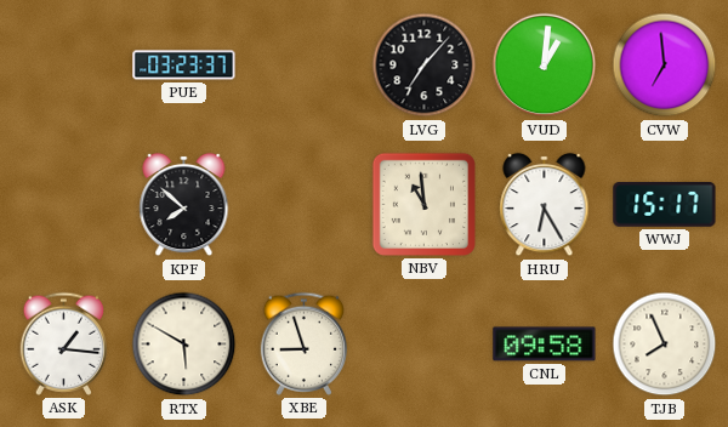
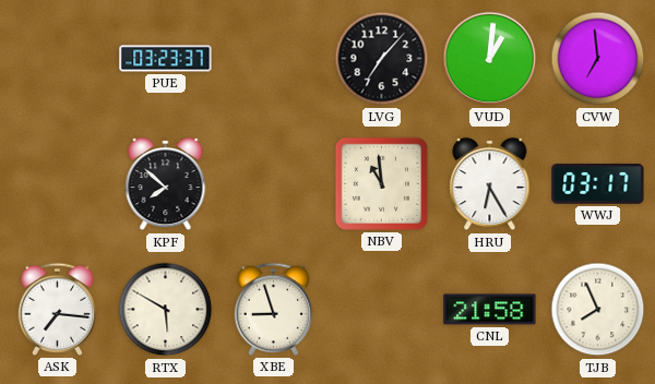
WWJ: 15:17 -> 03:17 (598, 184)
ASK: 1:16 -> 7:16 (58, 309)
CNL: 09:58 -> 21:58 (490, 310)
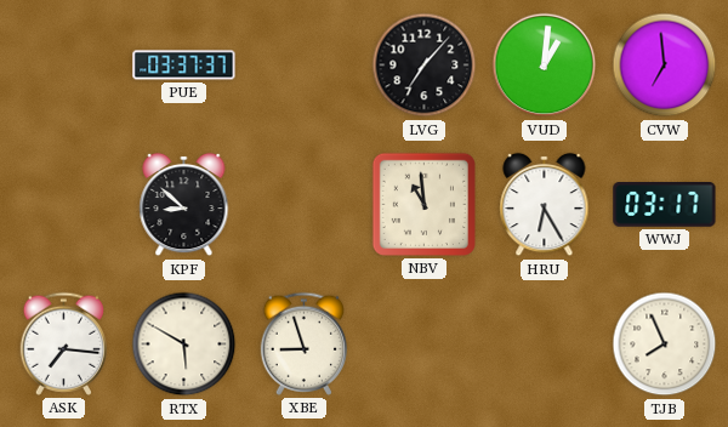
PUE: 03:23 -> 03:37 (184, 66)
KPF: 7:52 -> 8:52 (184, 205)
CNL: 21:58 -> none (490, 310)
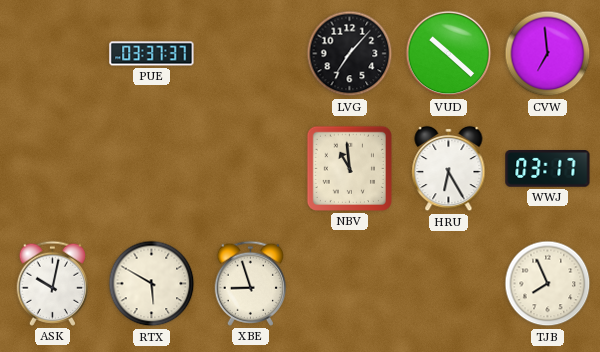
VUD: 1:01 -> 10:22 (449, 54)
KPF: 8:52 -> none (184, 205)
ASK: 7:16 -> 10:02 (53, 283)
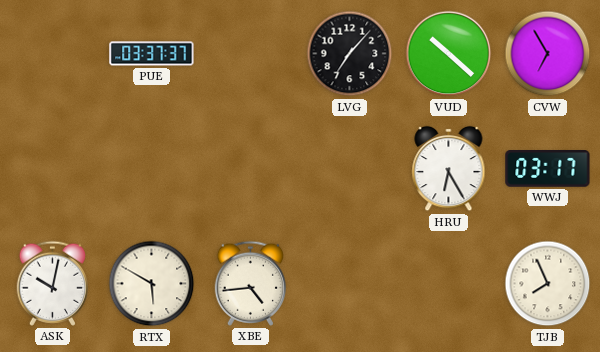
CVW: 6:59 -> 6:55 (548, 54)
NBV: 10:59 -> none (349, 168)
XBE: 8:57 -> 4:44 (251, 283)
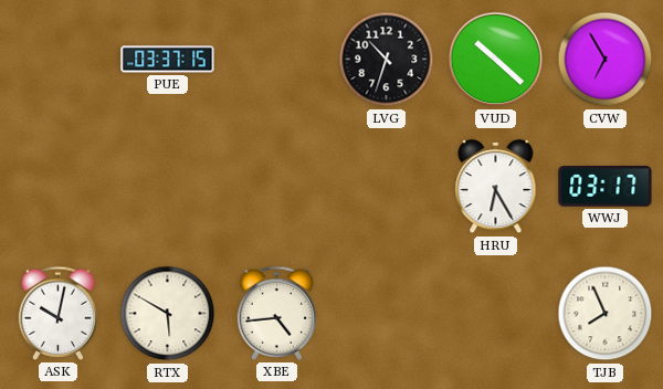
PUE: 03:37:37 -> 03:37:15 (168, 60)
LVG: 7:07 -> 10:33 (387, 60)
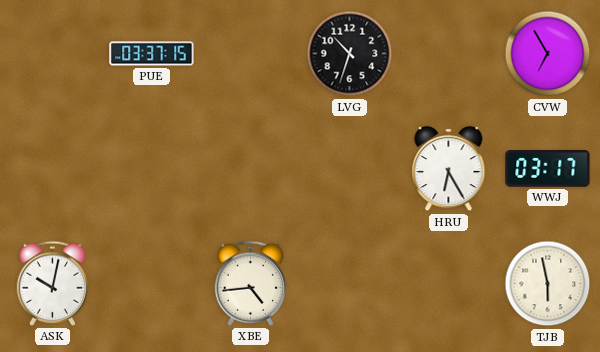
VUD: 10:22 -> none (496, 60)
RTX: 5:50 -> none (168, 314)
TJB: 7:56 -> 5:58 (548, 284)
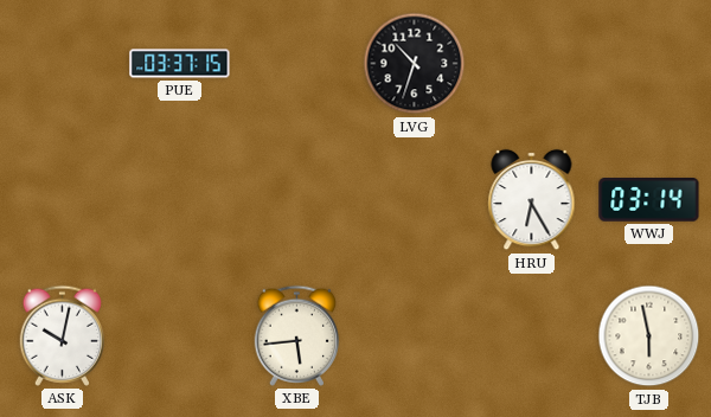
CVW: 6:55 -> none (548, 54)
WWJ: 03:17 -> 03:14 (649, 200)
XBE: 4:44 -> 5:44 (297, 335)
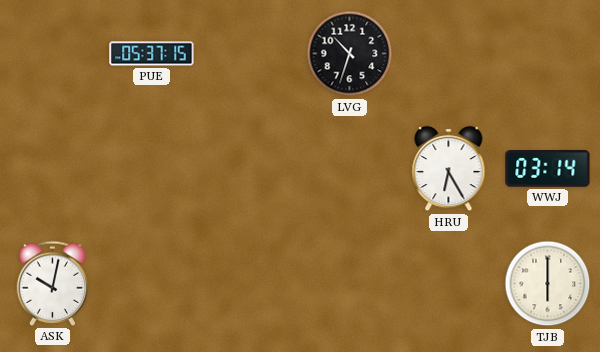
PUE: 03:37 -> 05:37 (152, 54)
XBE: 5:44 -> none (297, 335)
TJB: 5:58 -> 6:00 (548, 284)
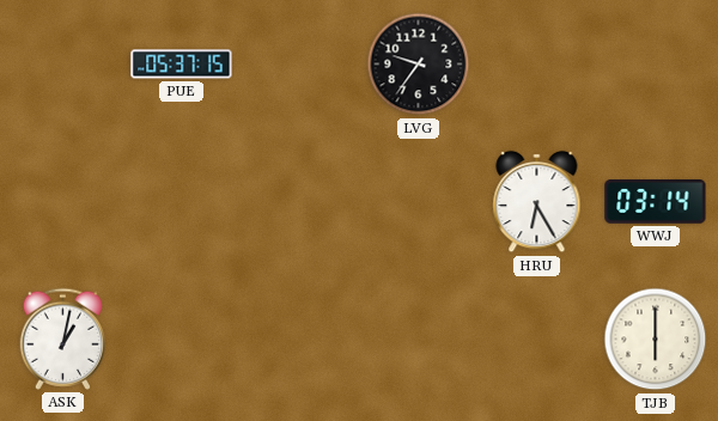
LVG: 10:33 -> 9:36 (419, 65)
ASK: 10:02 -> 1:02 (63, 338)
